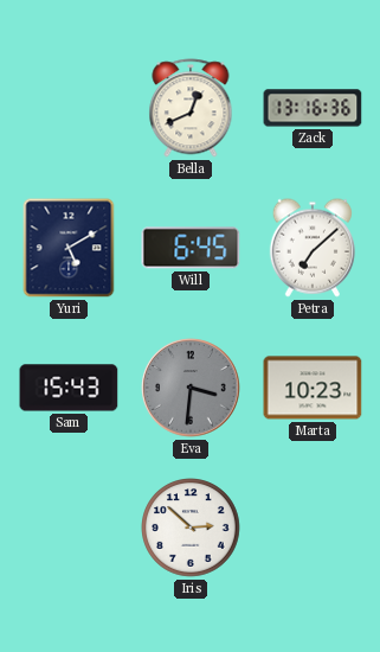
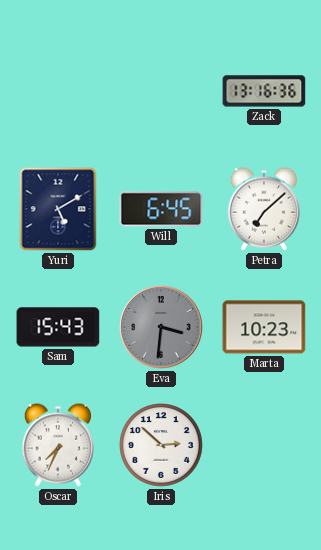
Bella: 12:41 -> none (191, 108)
Oscar: none -> 7:34 (58, 445)
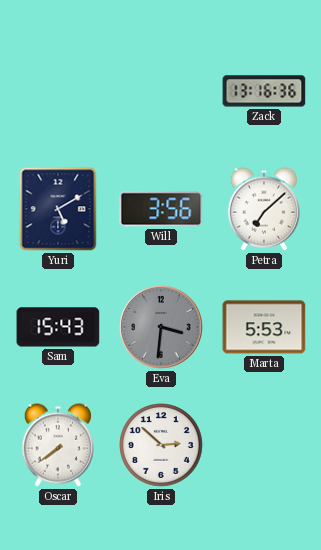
Will: 6:45 -> 3:56 (161, 209)
Marta: 10:23 -> 5:53 (264, 327)
Oscar: 7:34 -> 7:39 (58, 445)
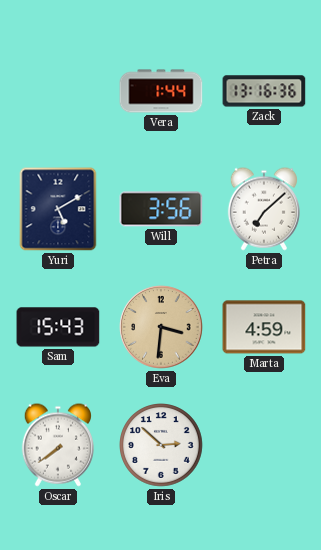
Vera: none -> 1:44 (161, 91)
Eva dial: grey -> champagne (161, 327)
Marta: 5:53 -> 4:59 (264, 327)
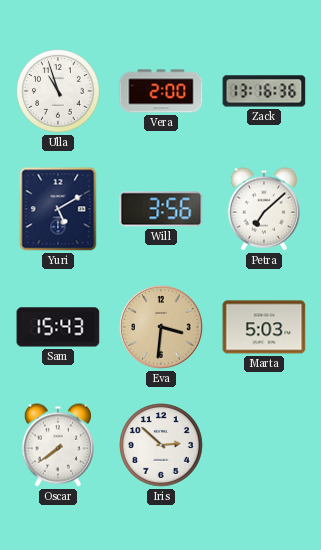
Ulla: none -> 10:57 (59, 92)
Vera: 1:44 -> 2:00 (161, 91)
Marta: 4:59 -> 5:03 (264, 327)
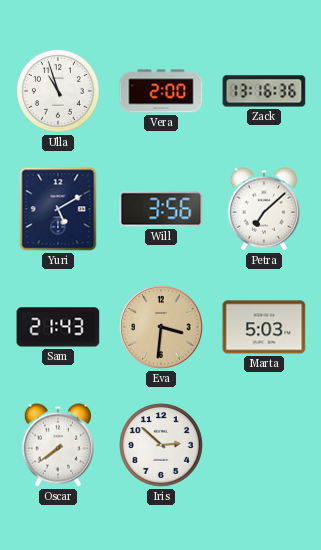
Sam: 15:43 -> 21:43 (58, 327)
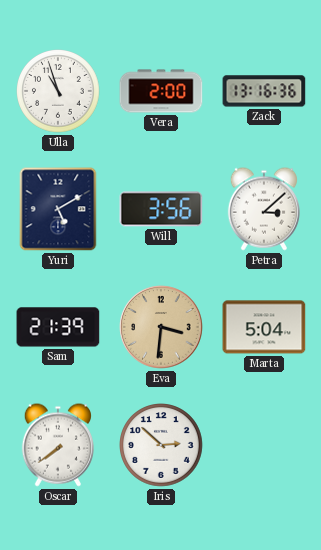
Petra: 7:08 -> 3:08 (264, 209)
Sam: 21:43 -> 21:39 (58, 327)
Marta: 5:03 -> 5:04 (264, 327)
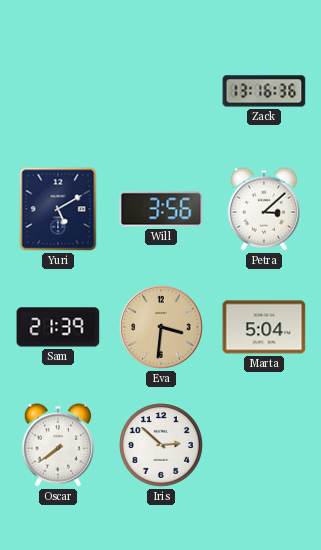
Ulla: 10:57 -> none (59, 92)
Vera: 2:00 -> none (161, 91)
